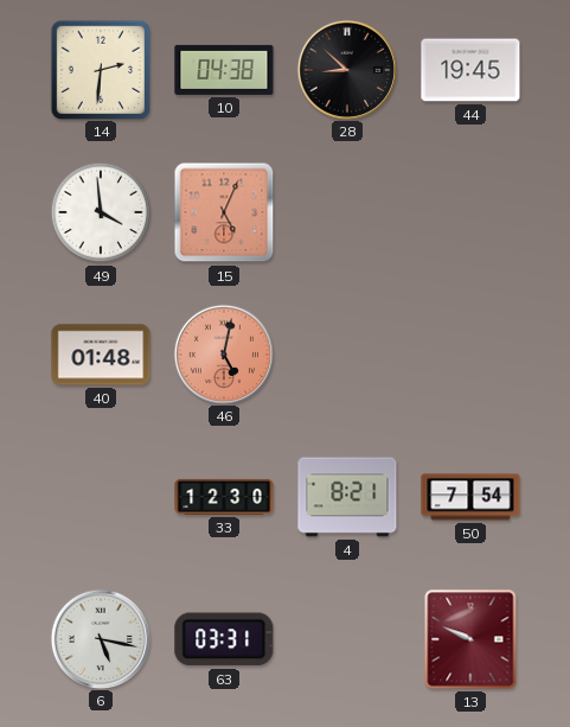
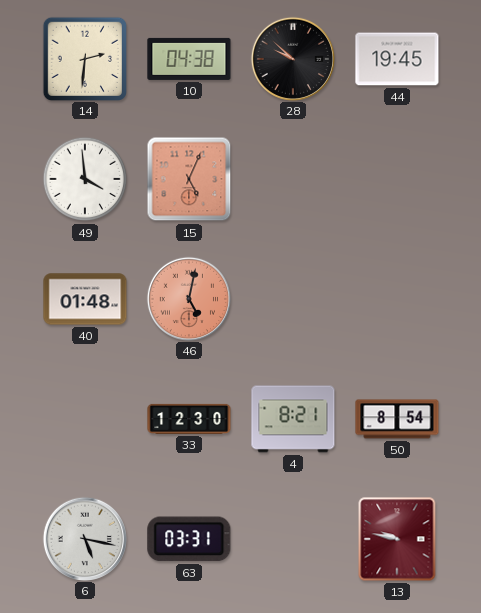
28: 8:52 -> 9:52 (292, 58)
50: 7:54 -> 8:54 (397, 419)
13: 9:49 -> 9:47 (397, 539)
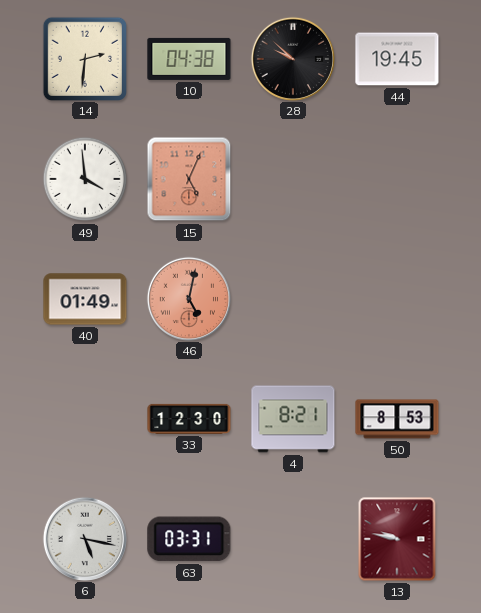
40: 01:48 -> 01:49 (85, 299)
50: 8:54 -> 8:53 (397, 419)
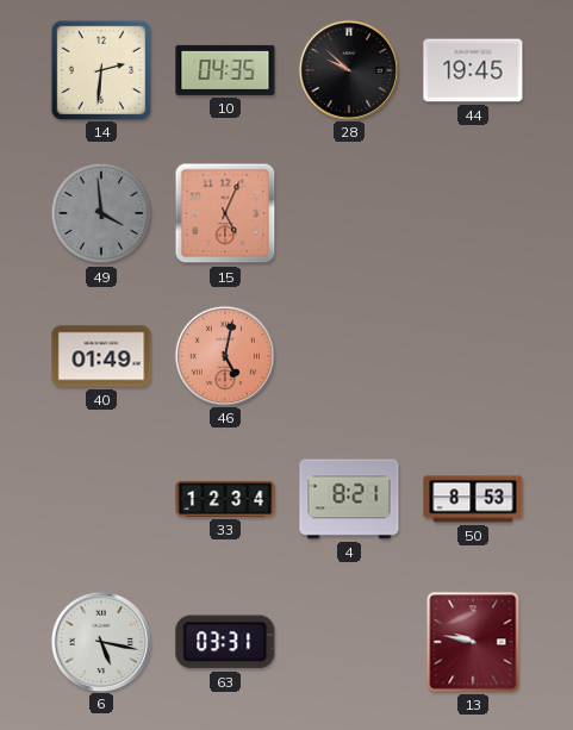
10: 04:38 -> 04:35 (225, 70)
49 dial: white -> grey (101, 213)
33: 12:30 -> 12:34 (225, 499)
